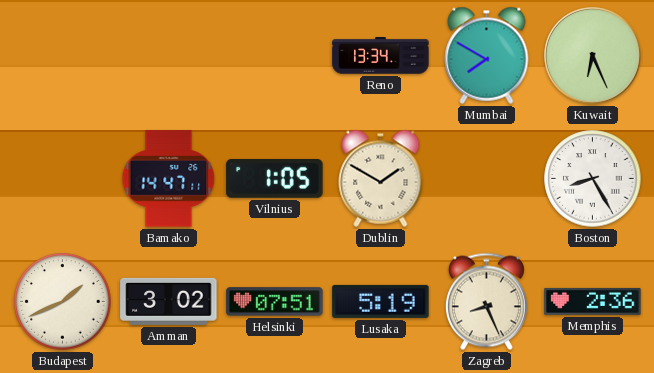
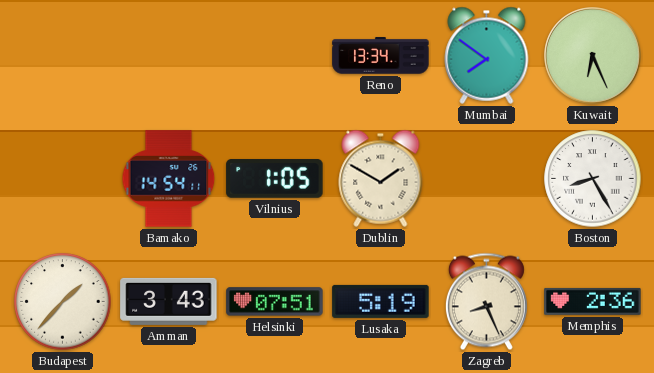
Mumbai: 7:50 -> 7:51 (487, 55)
Bamako: 14:47 -> 14:54 (169, 179)
Budapest: 1:41 -> 1:37 (63, 302)
Amman: 3:02 -> 3:43 (169, 301)
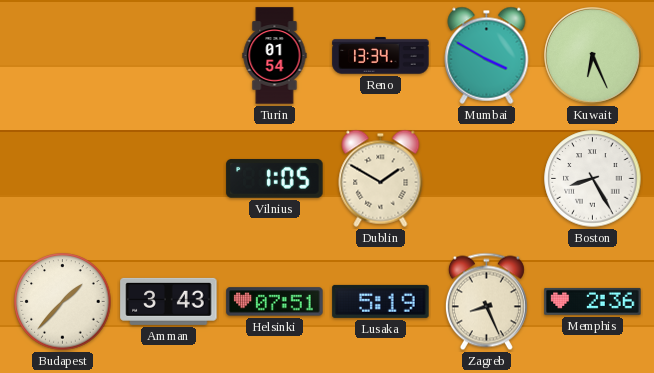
Turin: none -> 01:54 (275, 56)
Mumbai: 7:51 -> 3:50 (487, 55)
Bamako: 14:54 -> none (169, 179)
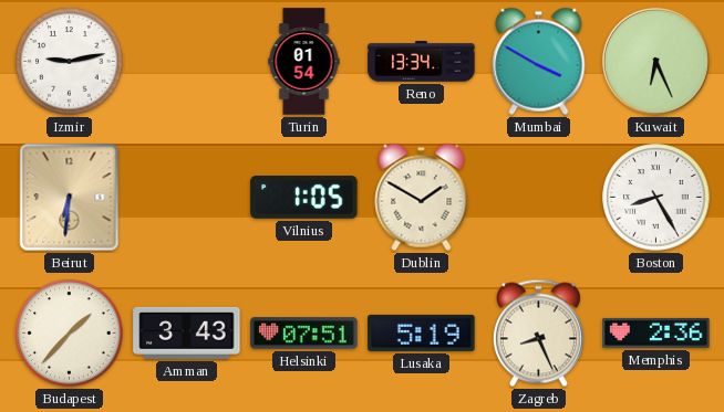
Izmir: none -> 9:13 (70, 62)
Beirut: none -> 6:31 (70, 198)
